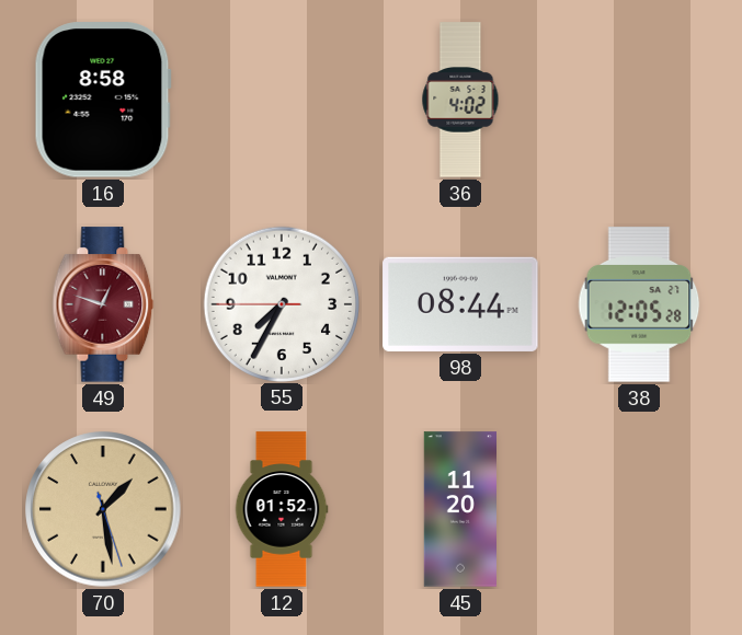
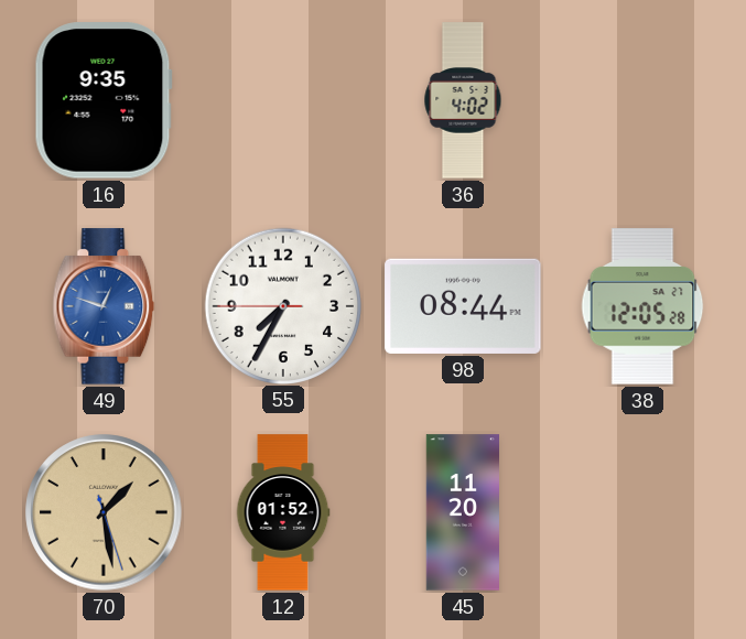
16: 8:58 -> 9:35 (104, 100)
49 dial: burgundy -> blue (104, 306)
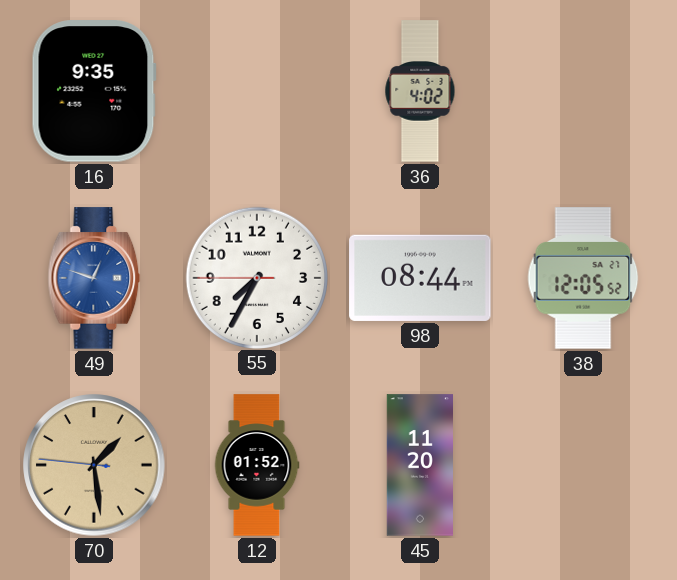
38: 12:05:28 -> 12:05:52 (583, 278)
70: 1:28:27 -> 1:28:46 (94, 465)
